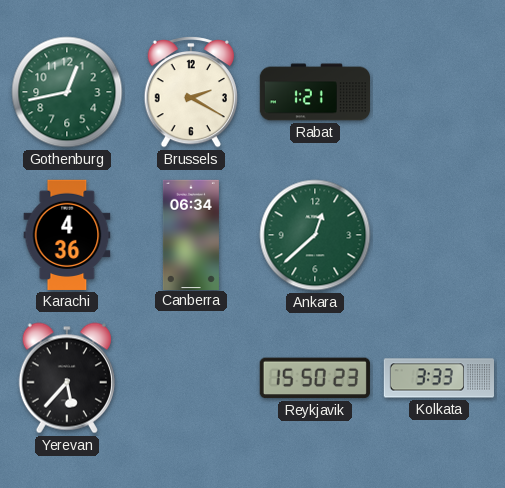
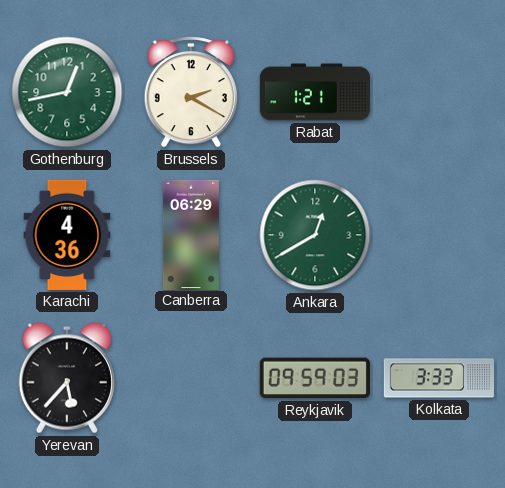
Canberra: 06:34 -> 06:29 (191, 234)
Ankara: 12:38 -> 12:40 (315, 235)
Reykjavik: 15:50 -> 09:59 (315, 378)
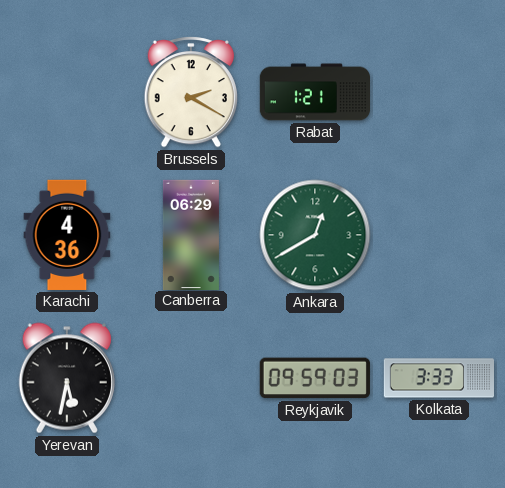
Gothenburg: 12:43 -> none (67, 92)
Yerevan: 5:37 -> 5:32 (67, 378)
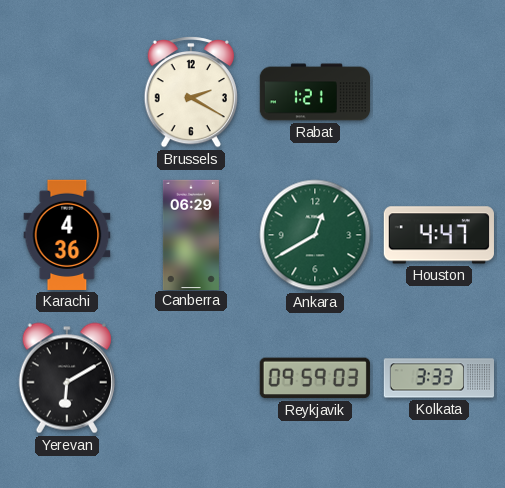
Houston: none -> 4:47 (439, 235)
Yerevan: 5:32 -> 6:10 (67, 378)
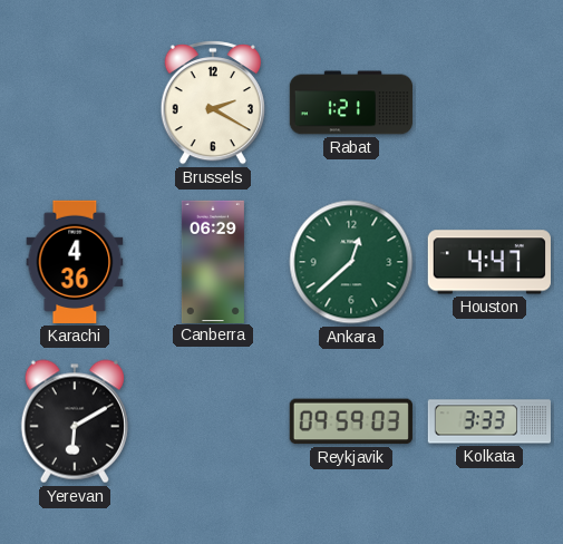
Ankara: 12:40 -> 12:38 (351, 262)
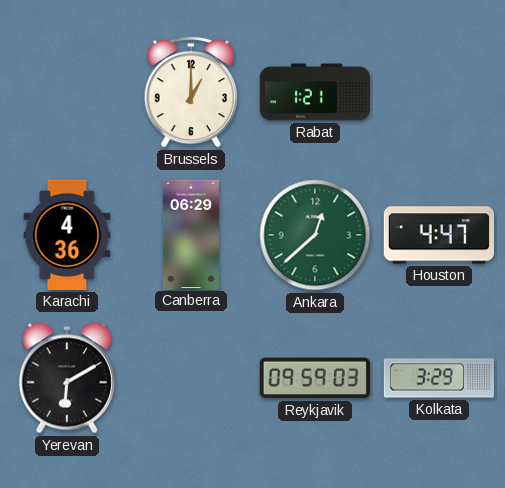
Brussels: 2:20 -> 1:00 (191, 93)
Kolkata: 3:33 -> 3:29 (438, 378)
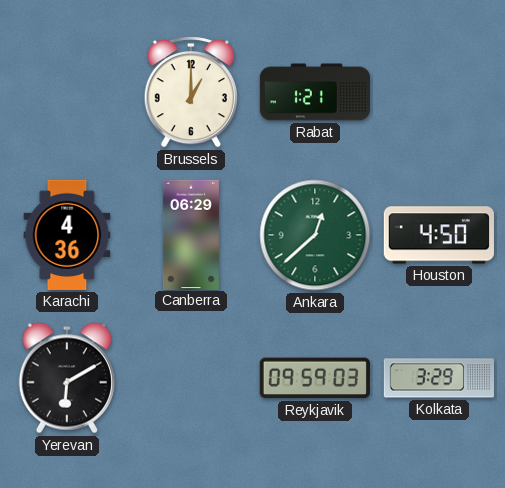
Houston: 4:47 -> 4:50 (439, 235)
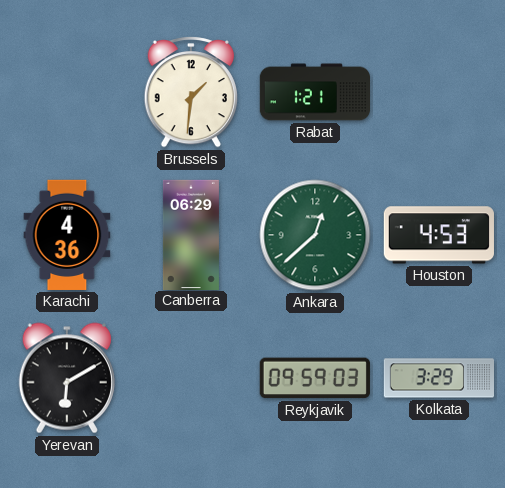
Brussels: 1:00 -> 1:31 (191, 93)
Houston: 4:50 -> 4:53 (439, 235)
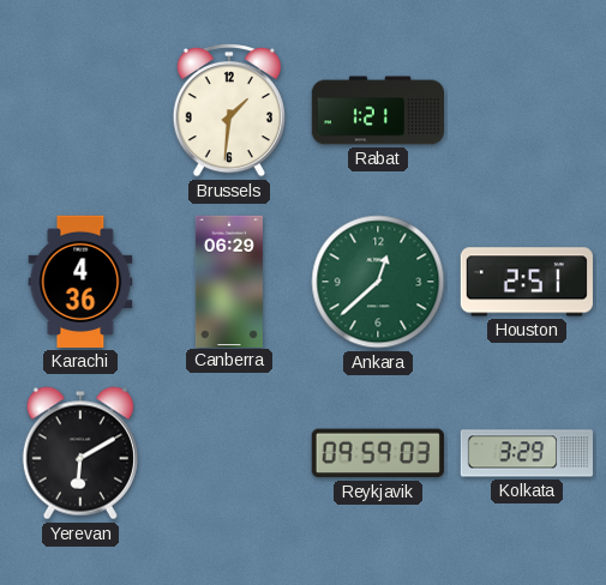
Houston: 4:53 -> 2:51 (527, 282)
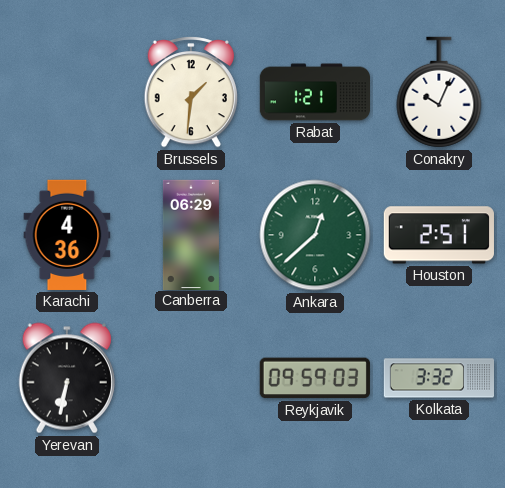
Conakry: none -> 10:04 (439, 92)
Yerevan: 6:10 -> 6:32 (67, 378)
Kolkata: 3:29 -> 3:32 (438, 378)
